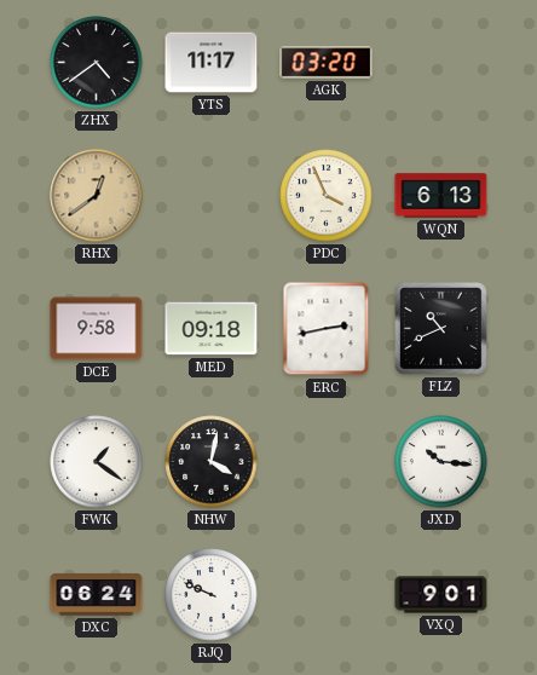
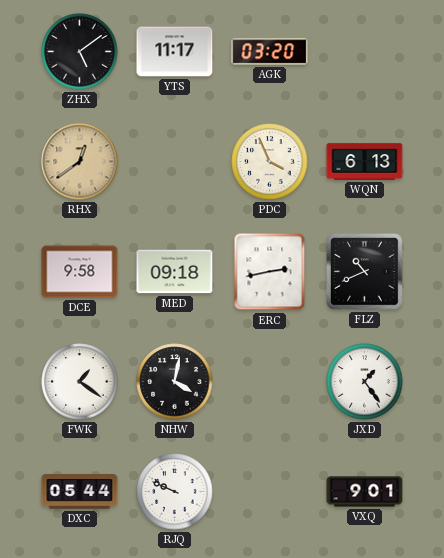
ZHX: 4:39 -> 5:09 (80, 52)
JXD: 10:16 -> 1:24 (365, 382)
DXC: 06:24 -> 05:44 (80, 492)
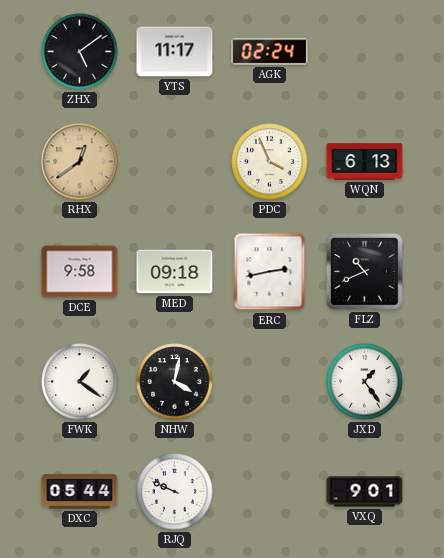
AGK: 03:20 -> 02:24 (270, 52)
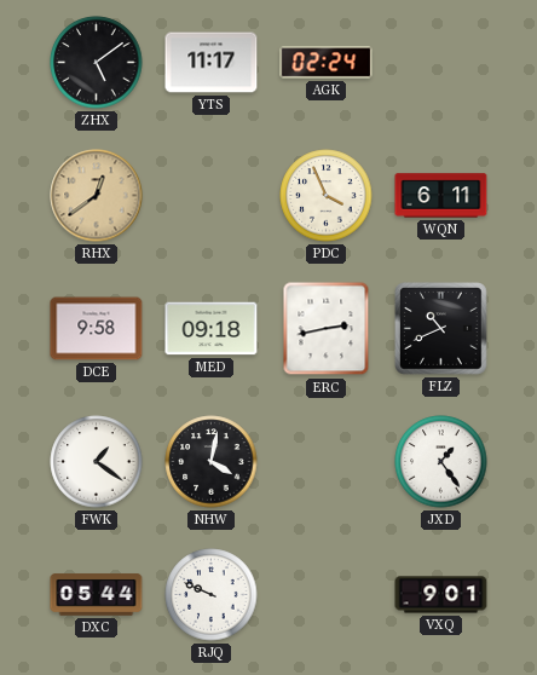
WQN: 6:13 -> 6:11 (441, 196)
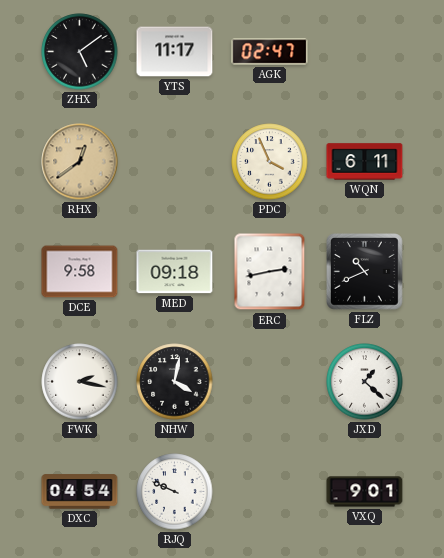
AGK: 02:24 -> 02:47 (270, 52)
FWK: 1:21 -> 2:17 (80, 382)
JXD: 1:24 -> 1:22 (365, 382)
DXC: 05:44 -> 04:54 (80, 492)
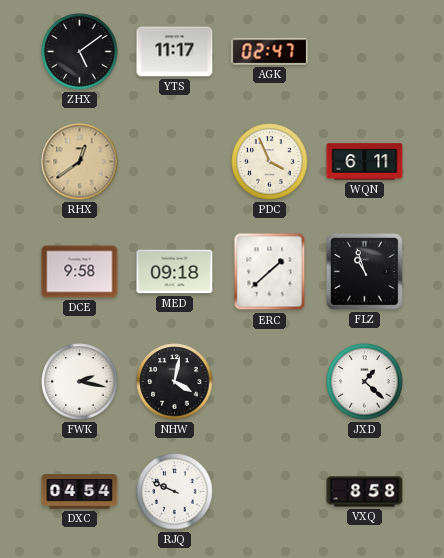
ERC: 2:43 -> 1:38 (270, 272)
FLZ: 10:41 -> 10:57 (365, 272)
VXQ: 9:01 -> 8:58 (365, 492)
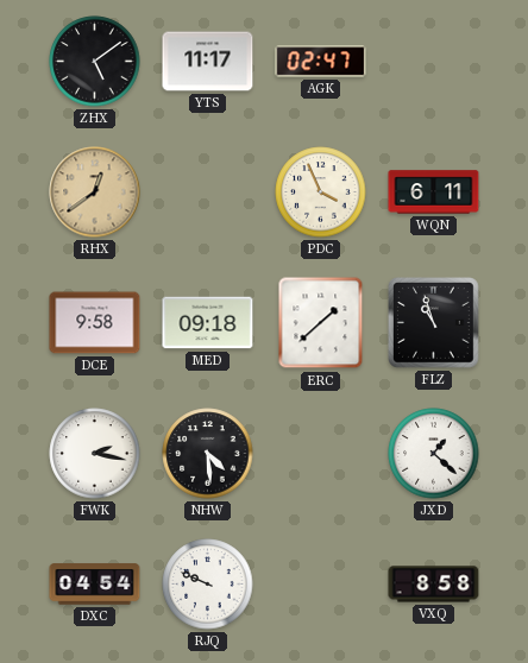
NHW: 4:02 -> 4:29 (208, 454)
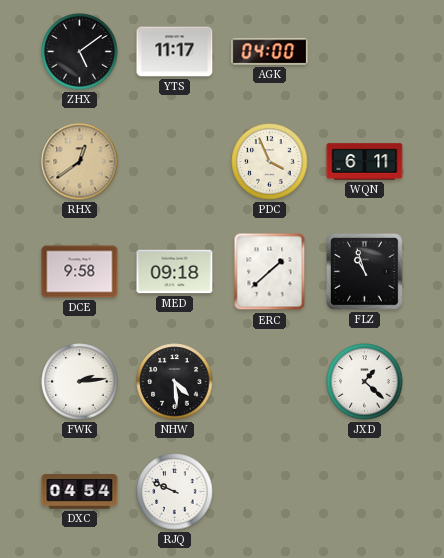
AGK: 02:47 -> 04:00 (270, 52)
FWK: 2:17 -> 2:14 (80, 382)
VXQ: 8:58 -> none (434, 585)
